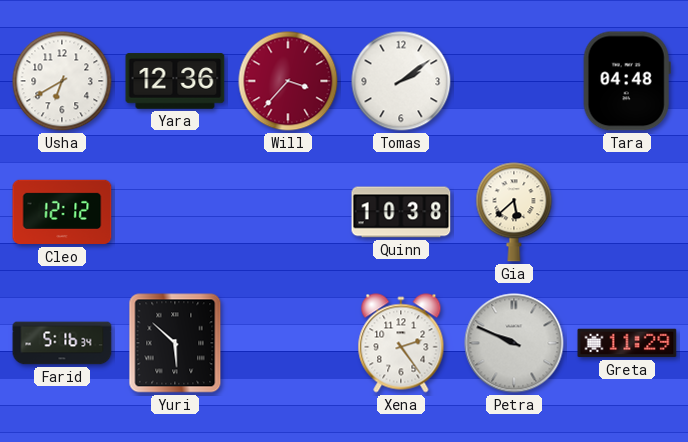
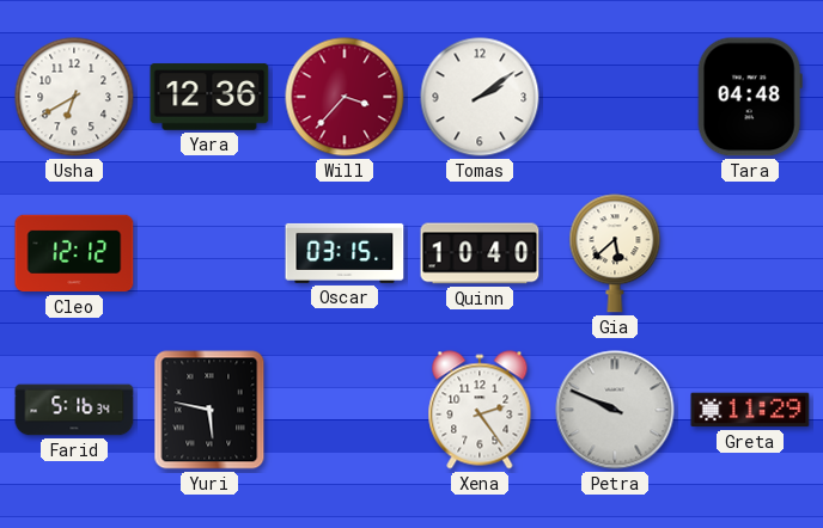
Oscar: none -> 03:15 (345, 253)
Quinn: 10:38 -> 10:40 (480, 253)
Yuri: 5:52 -> 5:47 (209, 410)
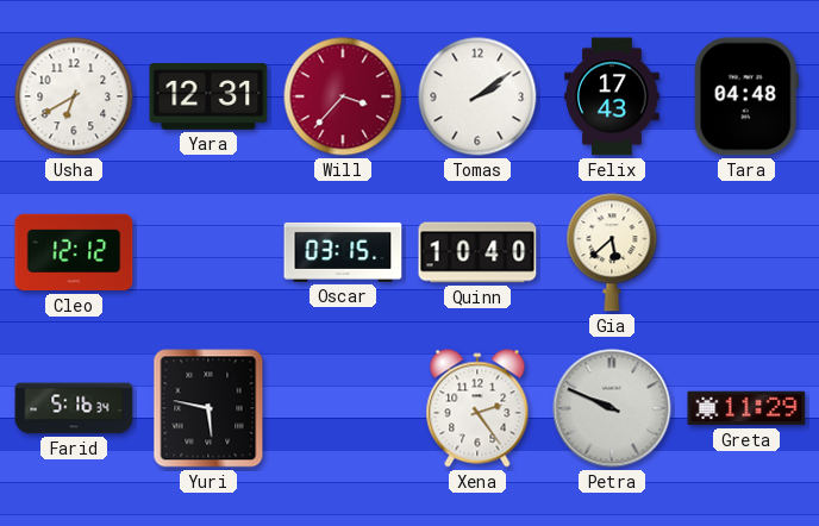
Yara: 12:36 -> 12:31 (208, 96)
Felix: none -> 17:43 (612, 96)
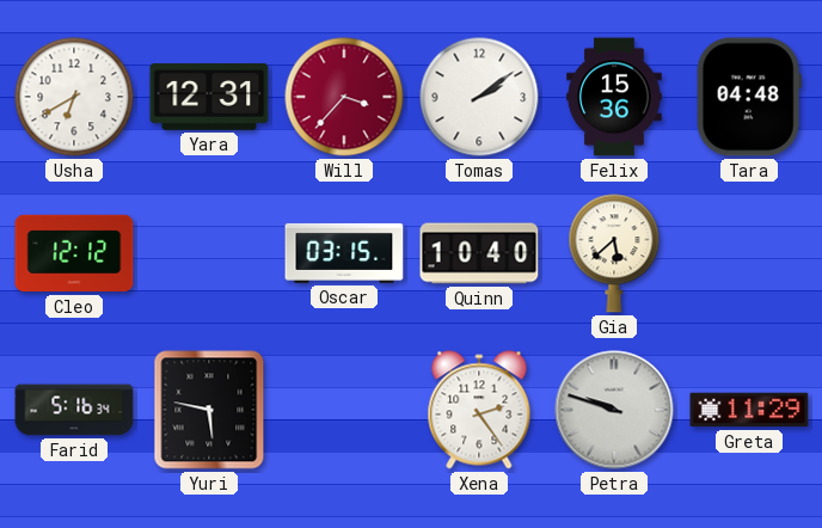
Felix: 17:43 -> 15:36 (614, 97)
Petra: 9:49 -> 9:48 (614, 410)
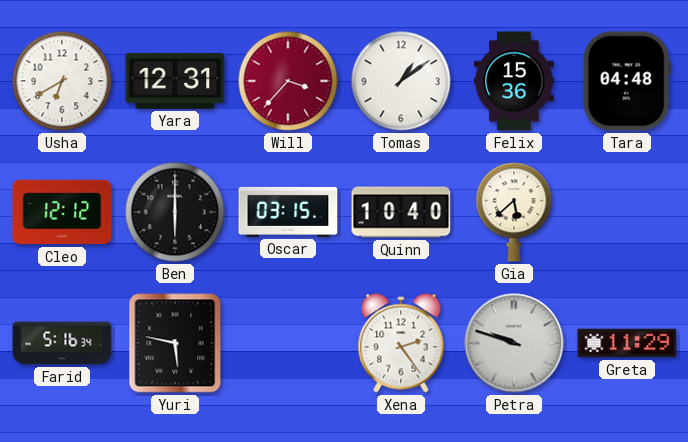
Tomas: 2:09 -> 1:09 (401, 81)
Ben: none -> 6:00 (175, 212)
